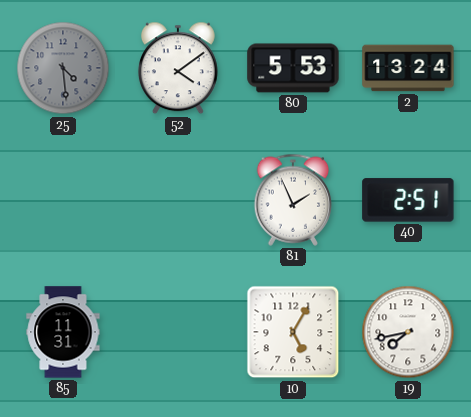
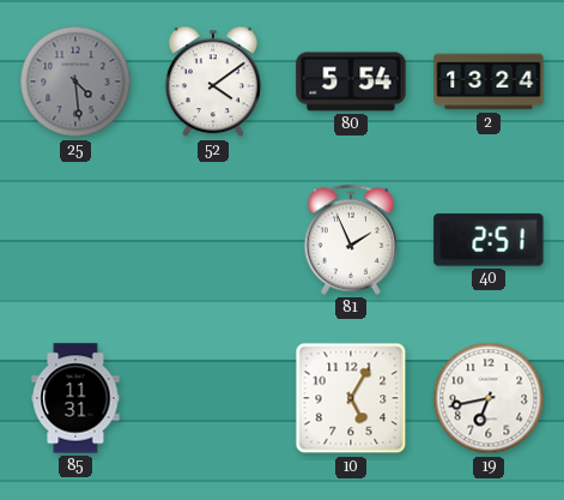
80: 5:53 -> 5:54 (351, 82)
19: 7:43 -> 6:43 (489, 398)
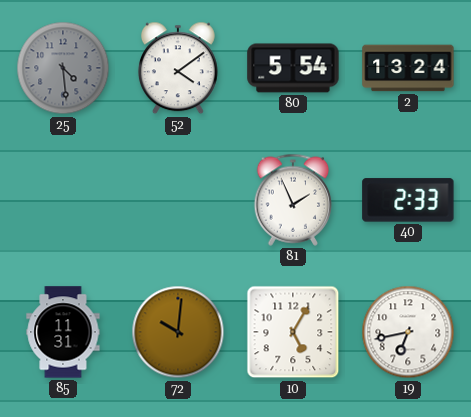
40: 2:51 -> 2:33 (408, 200)
72: none -> 10:01 (178, 332)
